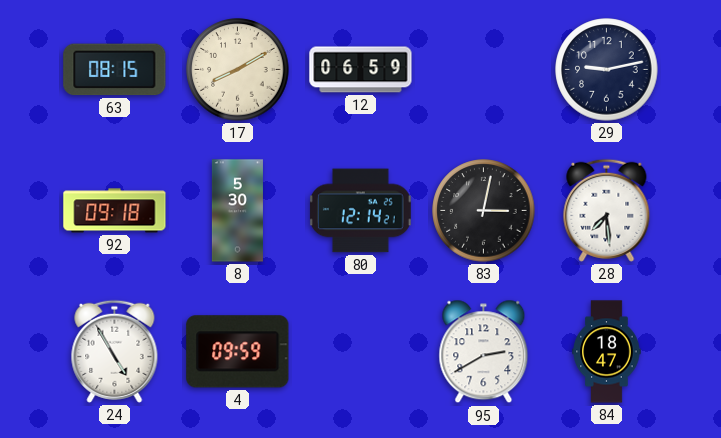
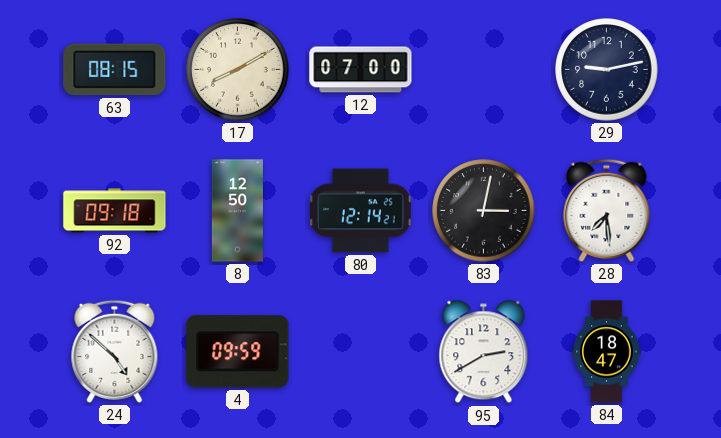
12: 06:59 -> 07:00 (361, 70)
8: 5:30 -> 12:50 (237, 211)
24: 4:55 -> 4:52 (115, 351)
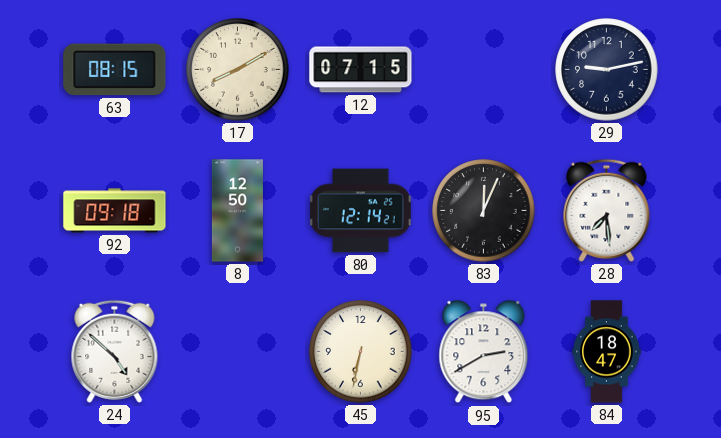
12: 07:00 -> 07:15 (361, 70)
83: 3:02 -> 12:04 (484, 211)
4: 09:59 -> none (238, 352)
45: none -> 6:32 (361, 352)
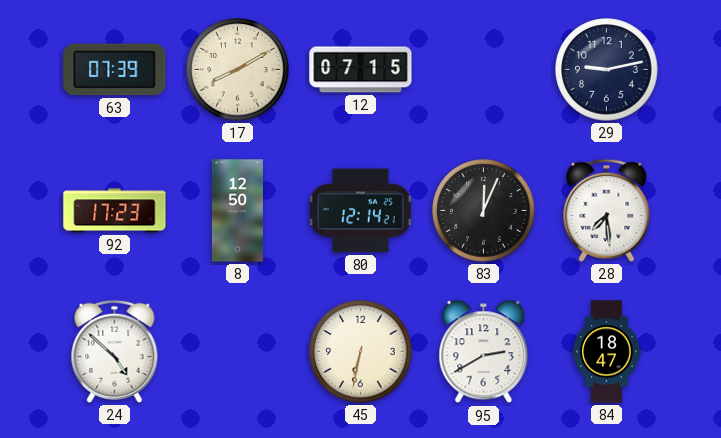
63: 08:15 -> 07:39 (115, 70)
92: 09:18 -> 17:23 (115, 211)
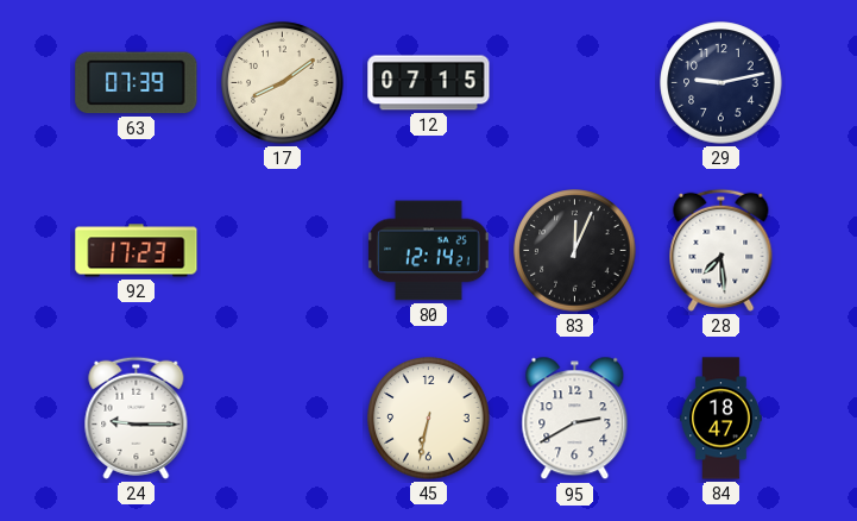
17: 8:10 -> 8:09 (283, 83)
8: 12:50 -> none (237, 211)
24: 4:52 -> 9:15 (137, 418)
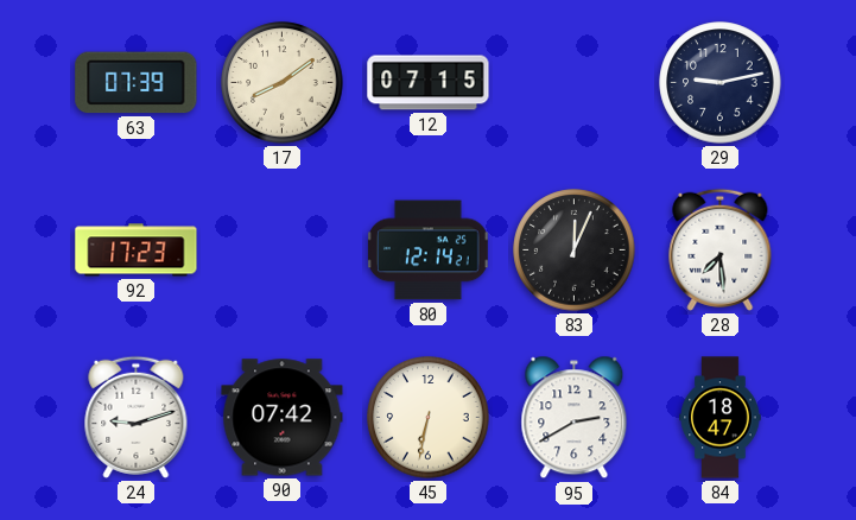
24: 9:15 -> 9:12 (137, 417)
90: none -> 07:42 (283, 418)
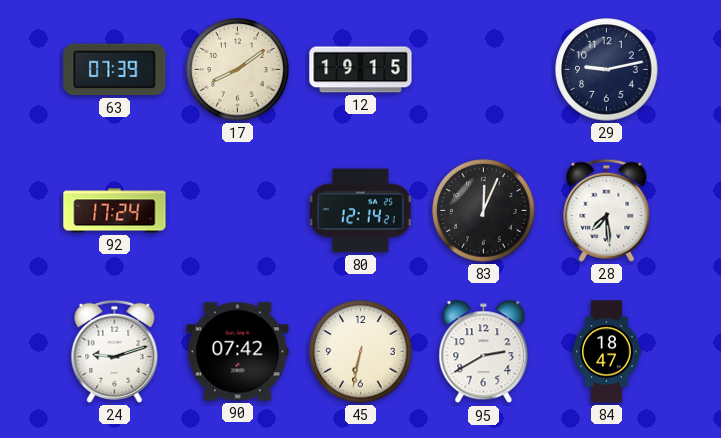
12: 07:15 -> 19:15 (361, 70)
92: 17:23 -> 17:24 (115, 211)
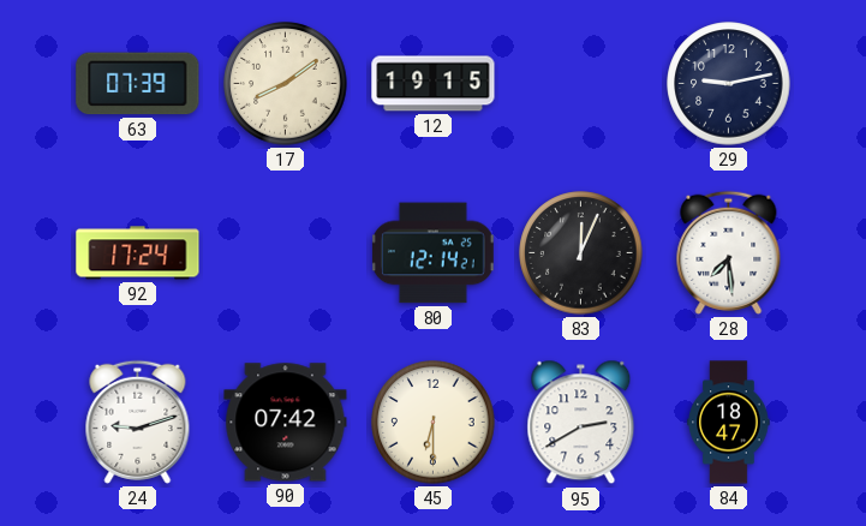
45: 6:32 -> 6:30 (434, 423)
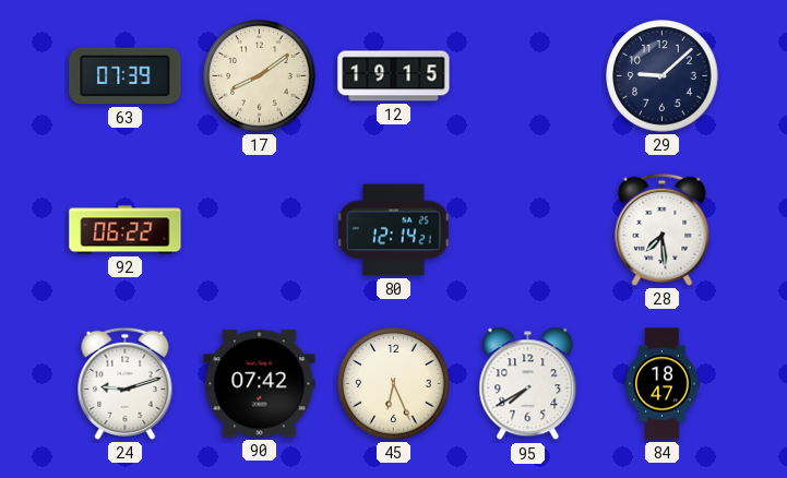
29: 9:13 -> 9:08 (663, 76)
92: 17:24 -> 06:22 (126, 230)
83: 12:04 -> none (581, 253)
45: 6:30 -> 6:26 (394, 384)
95: 2:40 -> 7:40 (528, 384)
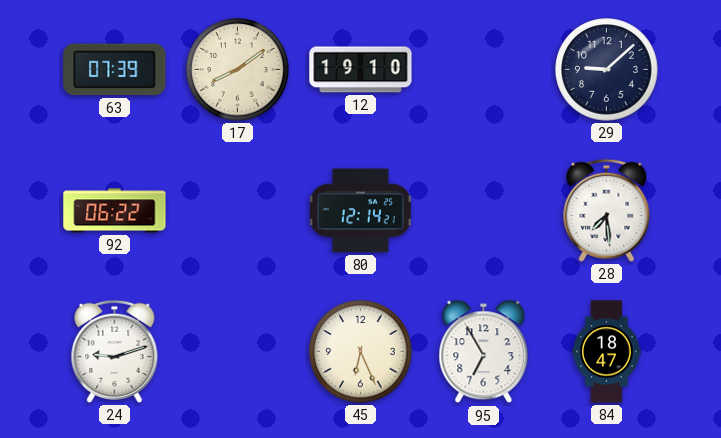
12: 19:15 -> 19:10 (361, 70)
90: 07:42 -> none (260, 384)
95: 7:40 -> 6:55 (484, 352)
